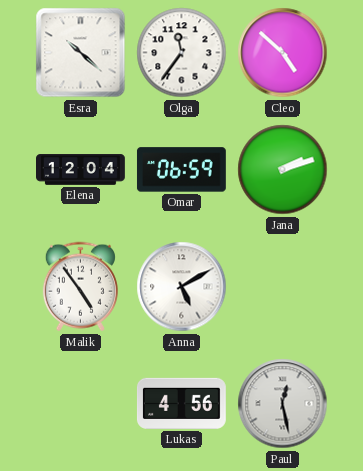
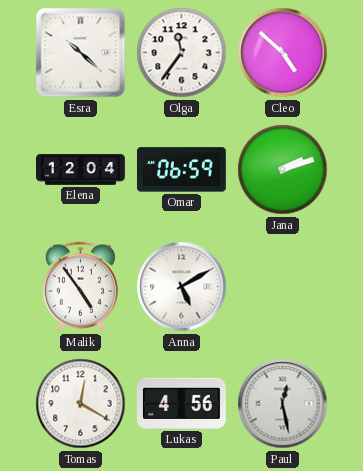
Tomas: none -> 12:20 (81, 404)
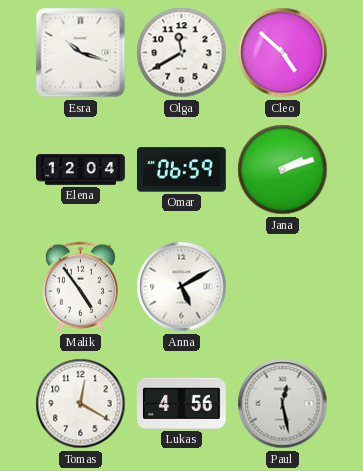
Esra: 10:22 -> 10:18 (81, 53)
Olga: 11:36 -> 11:40 (182, 53)
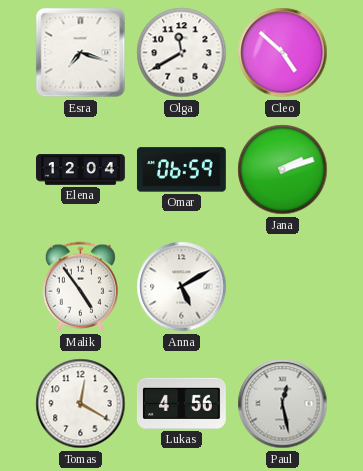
Esra: 10:18 -> 7:18 (81, 53)
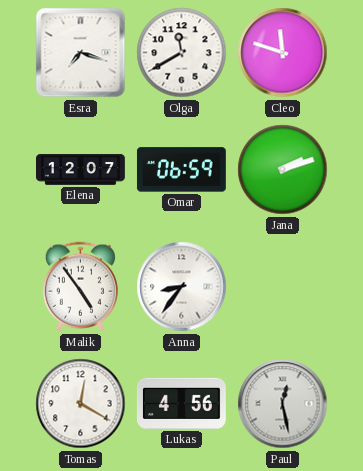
Cleo: 4:52 -> 11:48 (283, 53)
Elena: 12:04 -> 12:07 (81, 170)
Anna: 5:10 -> 8:36 (182, 287)
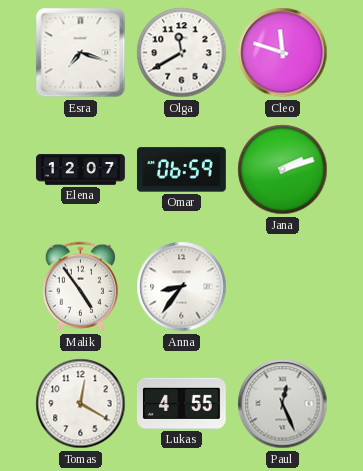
Lukas: 4:56 -> 4:55 (181, 403)
Paul: 12:28 -> 12:26 (283, 404)
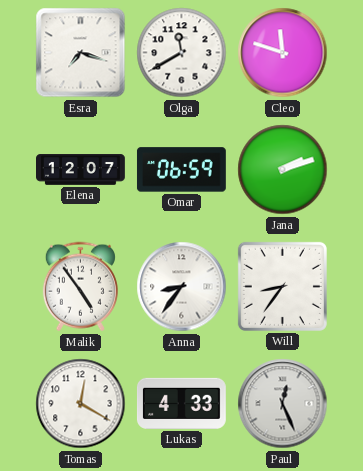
Will: none -> 8:36 (282, 286)
Lukas: 4:55 -> 4:33 (181, 403)
